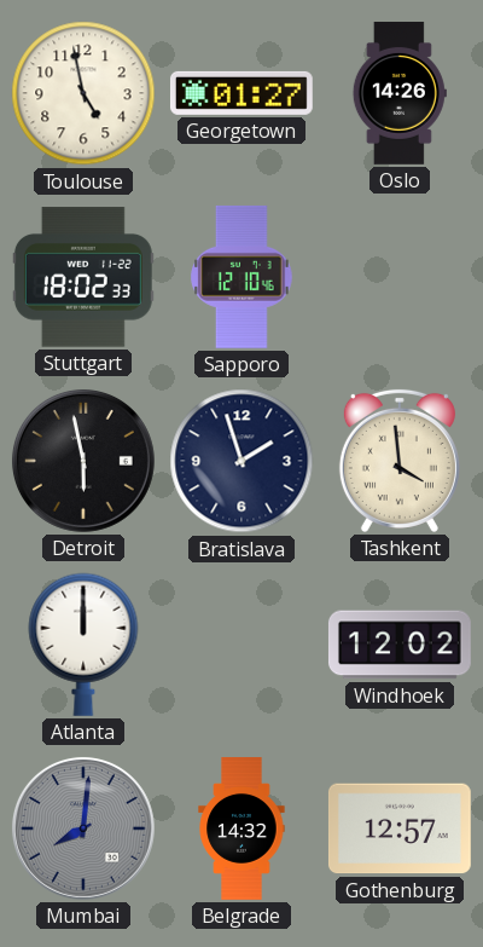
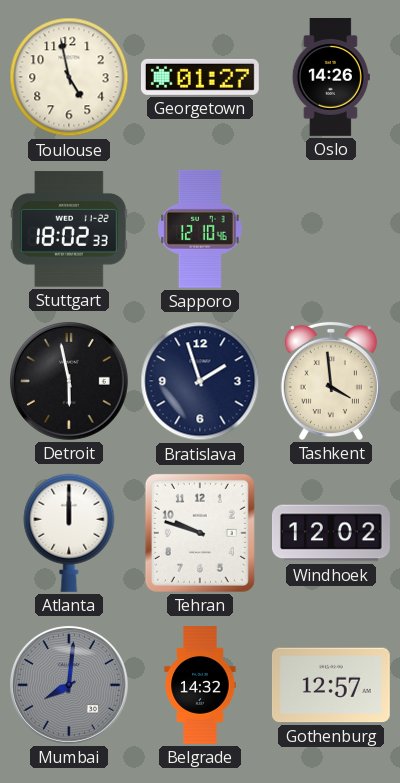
Tehran: none -> 9:48 (200, 533)
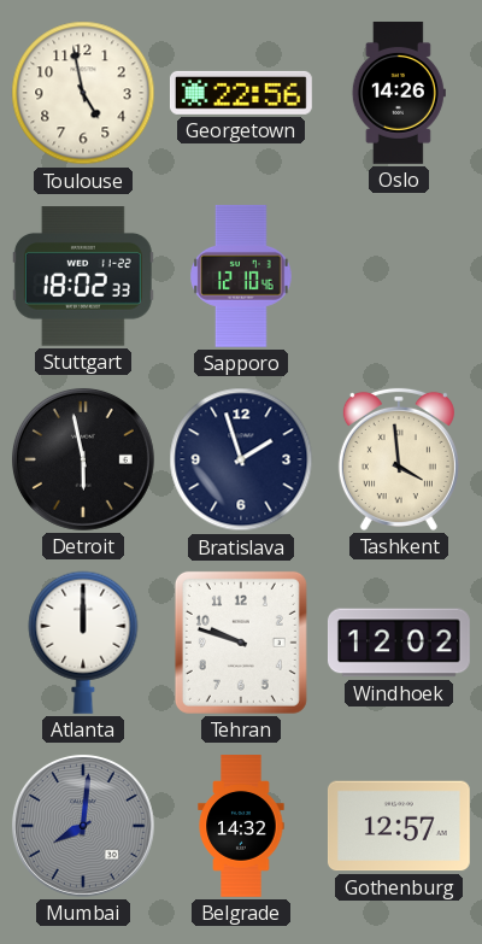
Georgetown: 01:27 -> 22:56 (241, 93)
